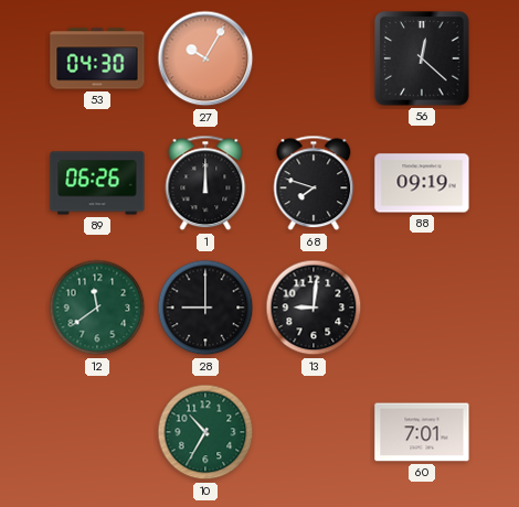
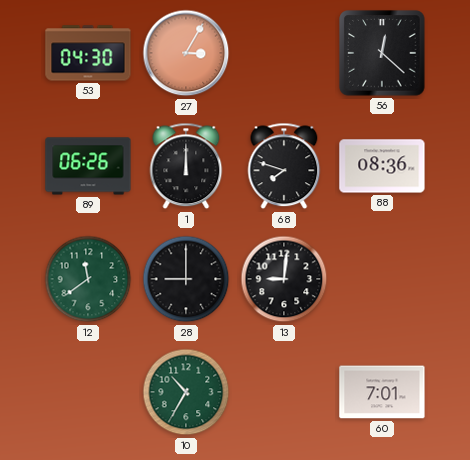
27: 10:05 -> 3:05 (186, 53)
88: 09:19 -> 08:36 (382, 166)
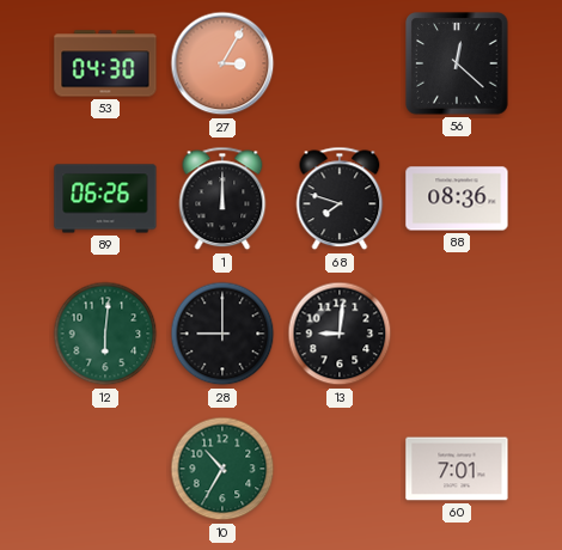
12: 11:39 -> 6:01 (105, 334)
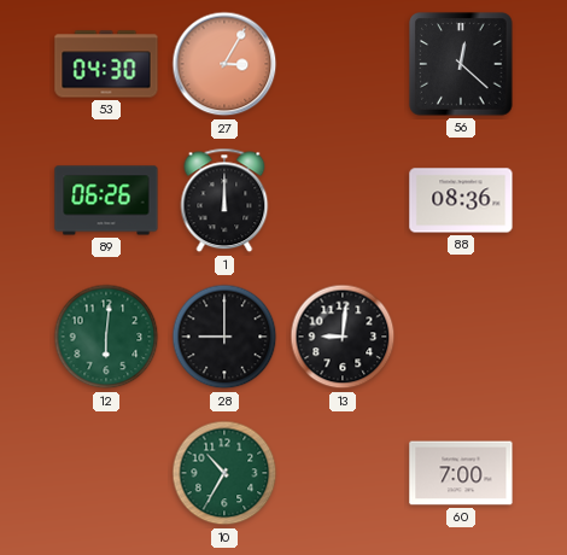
68: 7:48 -> none (340, 198)
60: 7:01 -> 7:00 (461, 473)
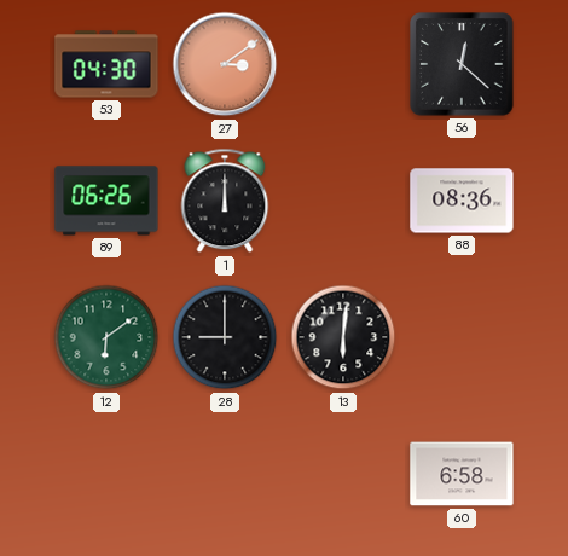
27: 3:05 -> 3:09 (225, 64)
12: 6:01 -> 6:09 (106, 337)
13: 9:01 -> 6:01 (343, 337)
10: 10:35 -> none (224, 473)
60: 7:00 -> 6:58 (462, 474)
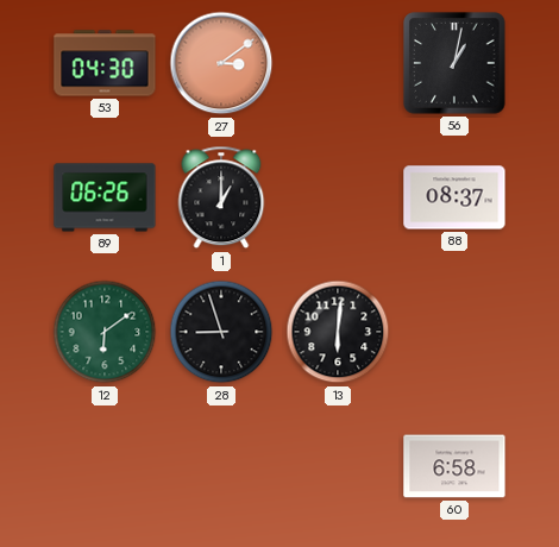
56: 12:22 -> 1:02 (454, 63)
1: 12:00 -> 1:00 (221, 197)
88: 08:36 -> 08:37 (454, 197)
28: 9:00 -> 8:57 (221, 332)
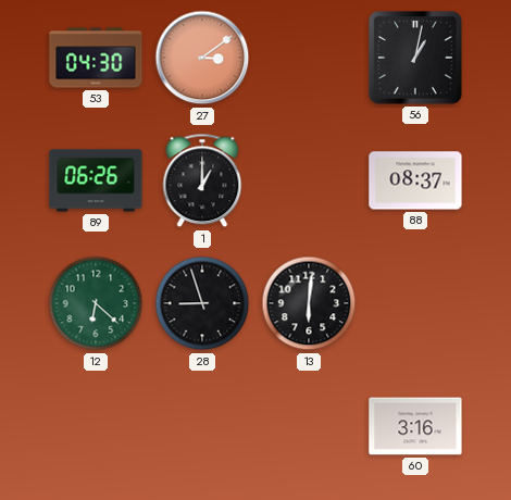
12: 6:09 -> 6:22 (96, 303)
60: 6:58 -> 3:16 (415, 426)
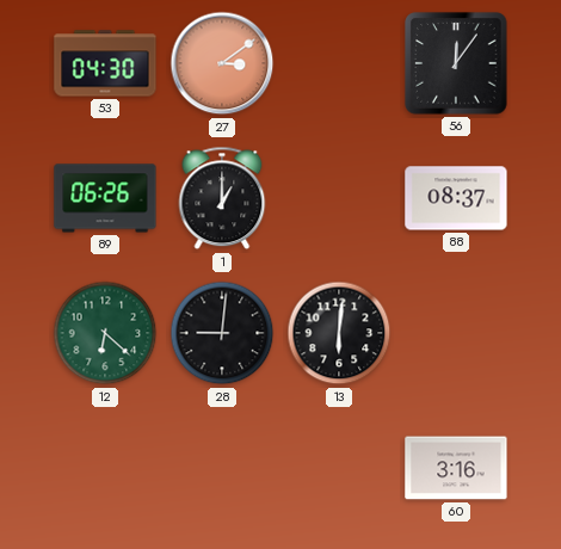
56: 1:02 -> 12:06 (456, 63)
28: 8:57 -> 9:01 (222, 333)
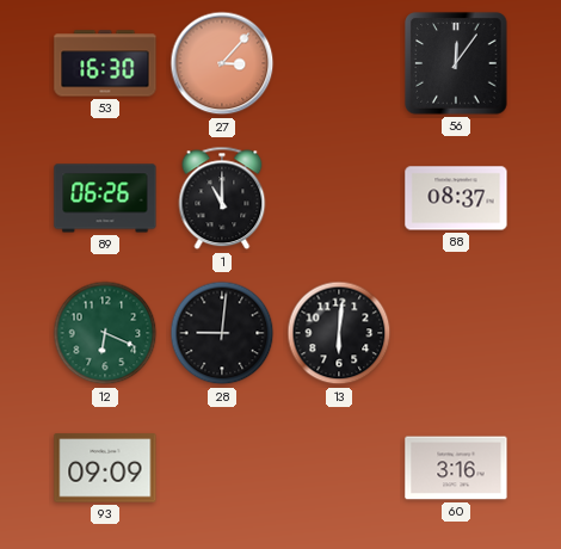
53: 04:30 -> 16:30 (105, 63)
27: 3:09 -> 3:07 (222, 63)
1: 1:00 -> 11:00 (222, 198)
12: 6:22 -> 6:19 (105, 333)
93: none -> 09:09 (105, 468)
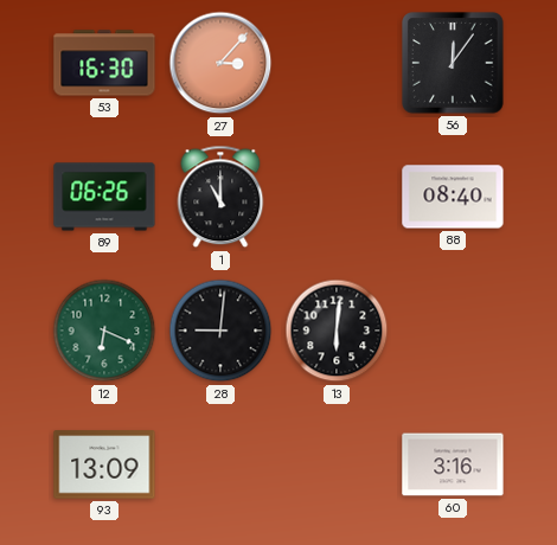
88: 08:37 -> 08:40 (453, 197)
93: 09:09 -> 13:09 (104, 464)
